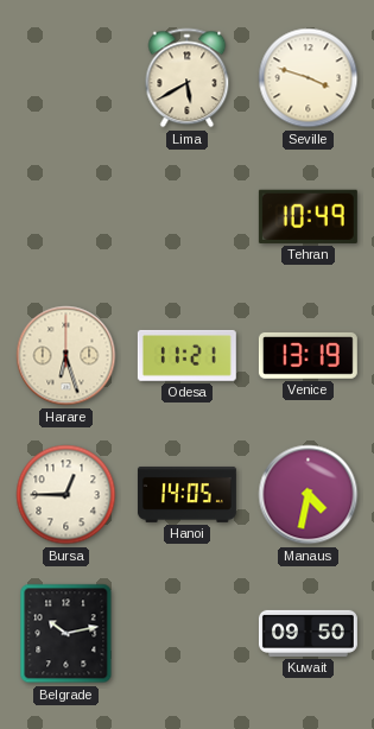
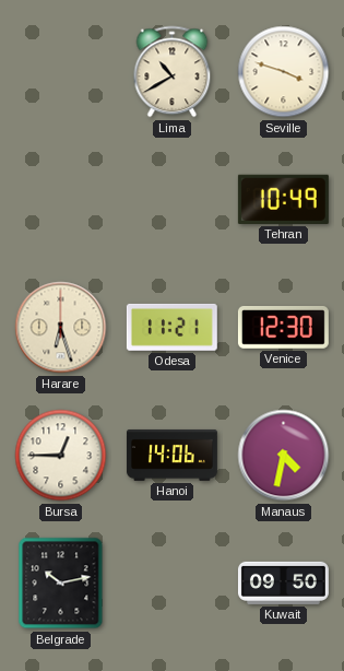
Lima: 5:40 -> 10:40 (173, 72)
Venice: 13:19 -> 12:30 (283, 327)
Hanoi: 14:05 -> 14:06 (171, 455)
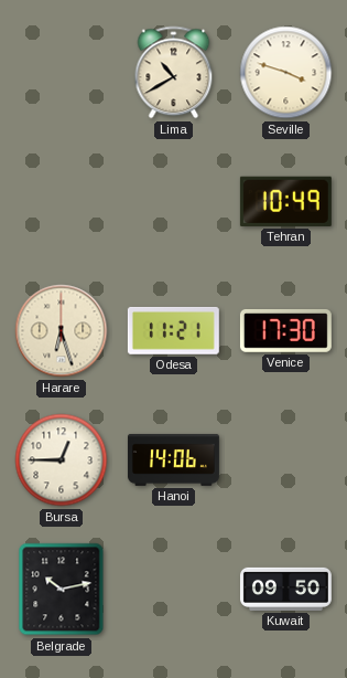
Venice: 12:30 -> 17:30 (285, 330)
Manaus: 4:32 -> none (284, 456)
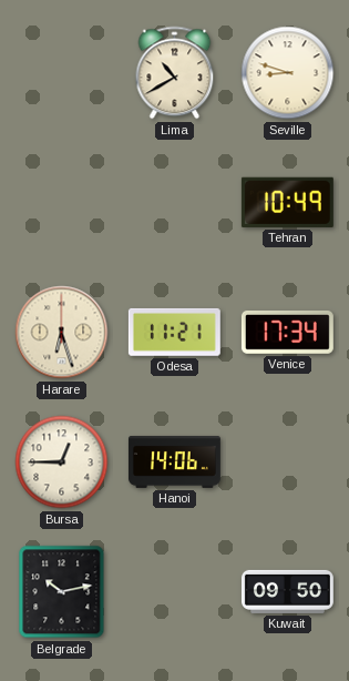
Seville: 3:48 -> 8:48 (288, 73)
Venice: 17:30 -> 17:34 (287, 332)
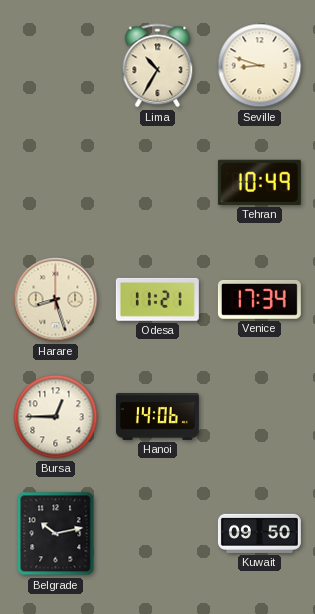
Lima: 10:40 -> 10:35 (158, 66)
Harare: 6:27 -> 8:27 (56, 300)
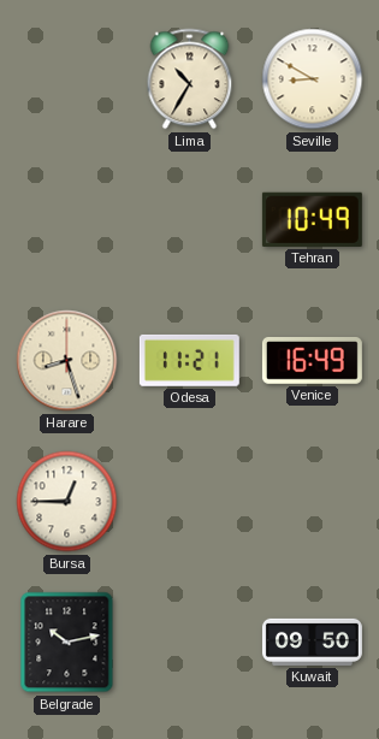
Seville: 8:48 -> 8:50 (313, 79)
Venice: 17:34 -> 16:49 (312, 360)
Hanoi: 14:06 -> none (157, 416)
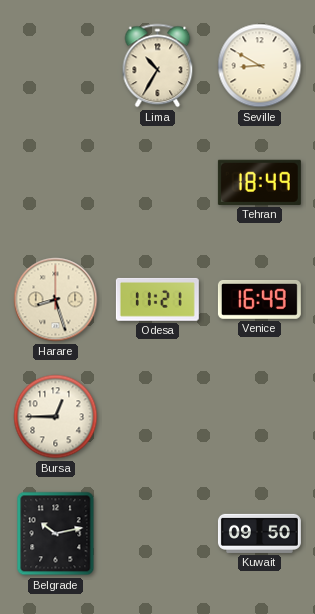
Tehran: 10:49 -> 18:49 (259, 182)
